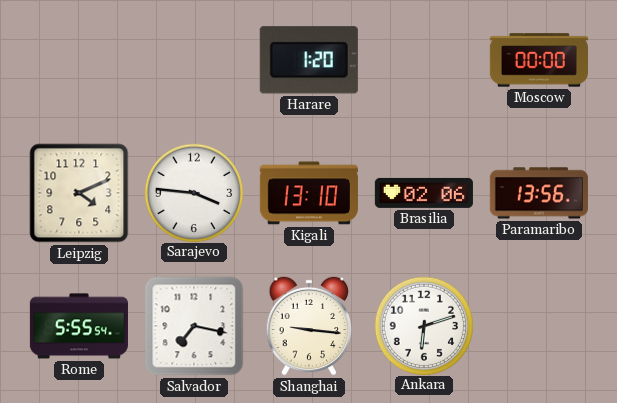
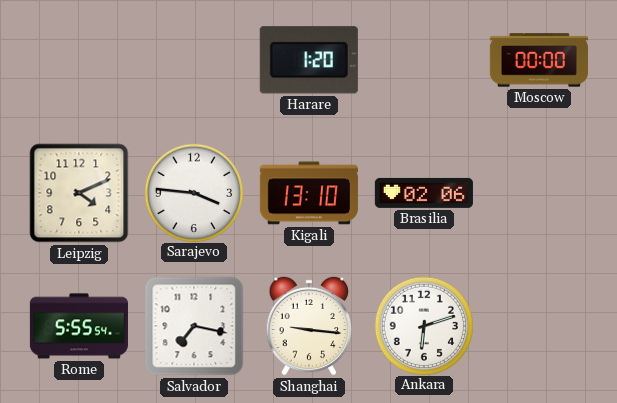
Paramaribo: 13:56 -> none (539, 193)
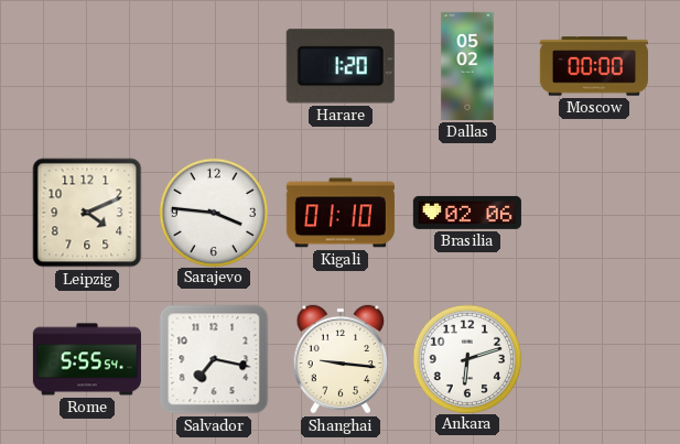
Dallas: none -> 05:02 (467, 66)
Kigali: 13:10 -> 01:10 (341, 213)
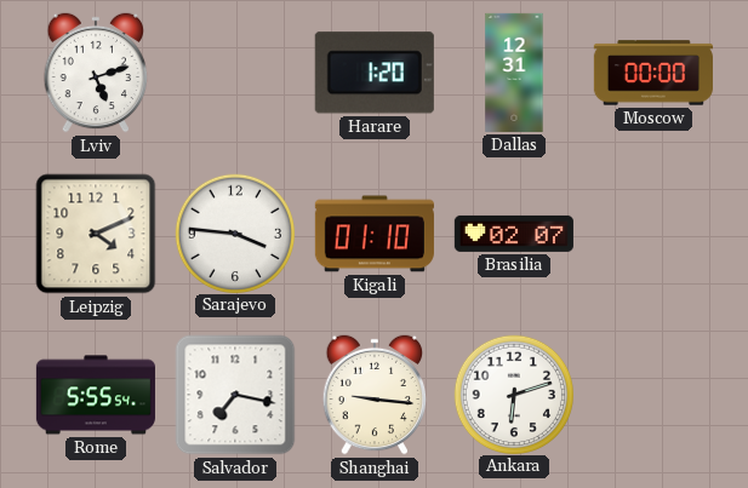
Lviv: none -> 5:12 (96, 73)
Dallas: 05:02 -> 12:31 (514, 73)
Brasilia: 02:06 -> 02:07 (514, 234)
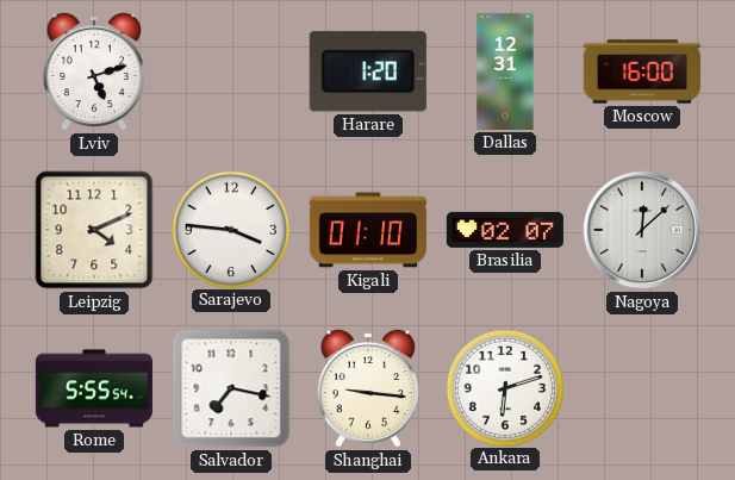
Moscow: 00:00 -> 16:00 (642, 71)
Nagoya: none -> 12:08 (642, 230)
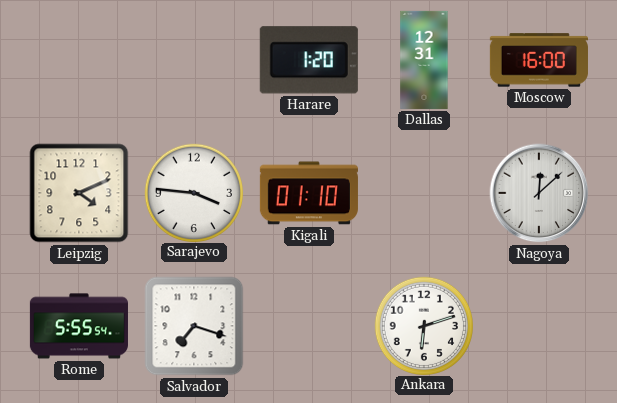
Lviv: 5:12 -> none (94, 71)
Brasilia: 02:07 -> none (505, 230)
Salvador: 7:17 -> 7:18 (194, 326)
Shanghai: 9:16 -> none (368, 388)
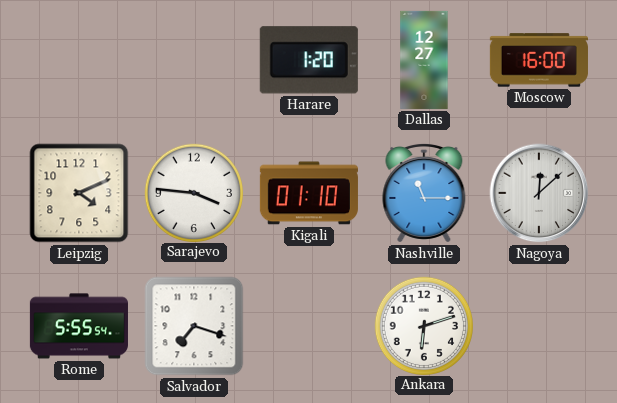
Dallas: 12:31 -> 12:27 (424, 60)
Nashville: none -> 11:15 (424, 193)
